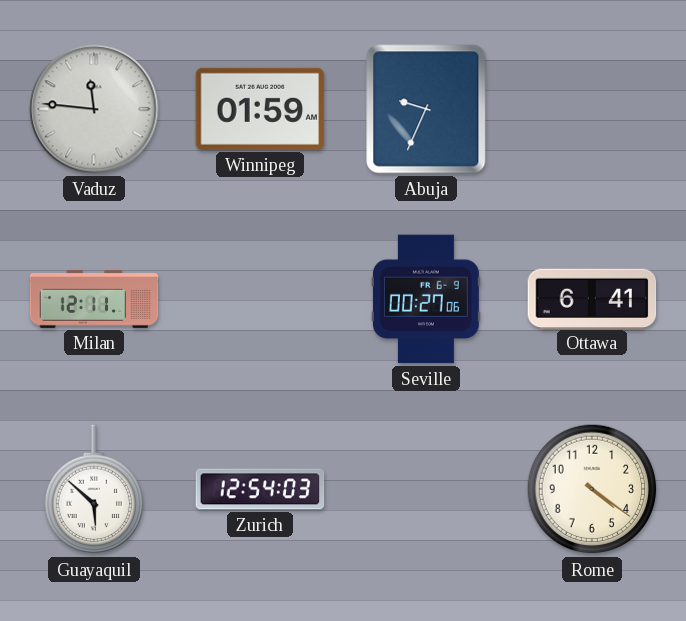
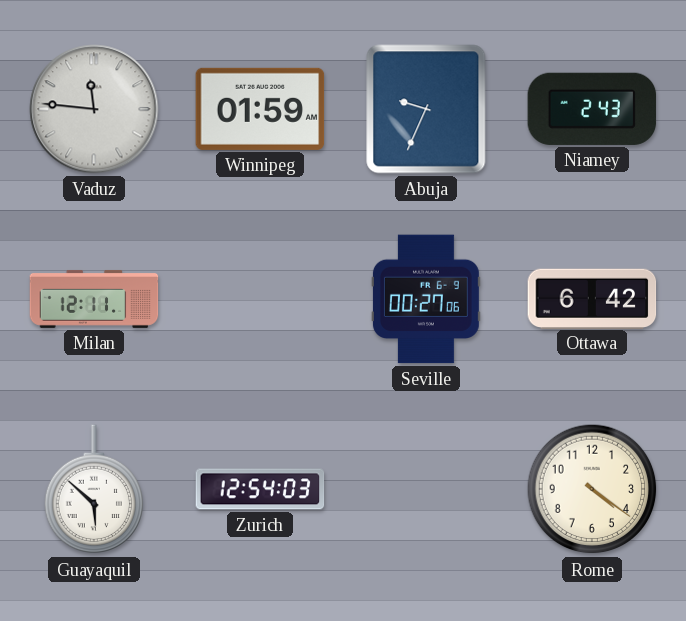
Niamey: none -> 2:43 (592, 109)
Ottawa: 6:41 -> 6:42 (592, 298)
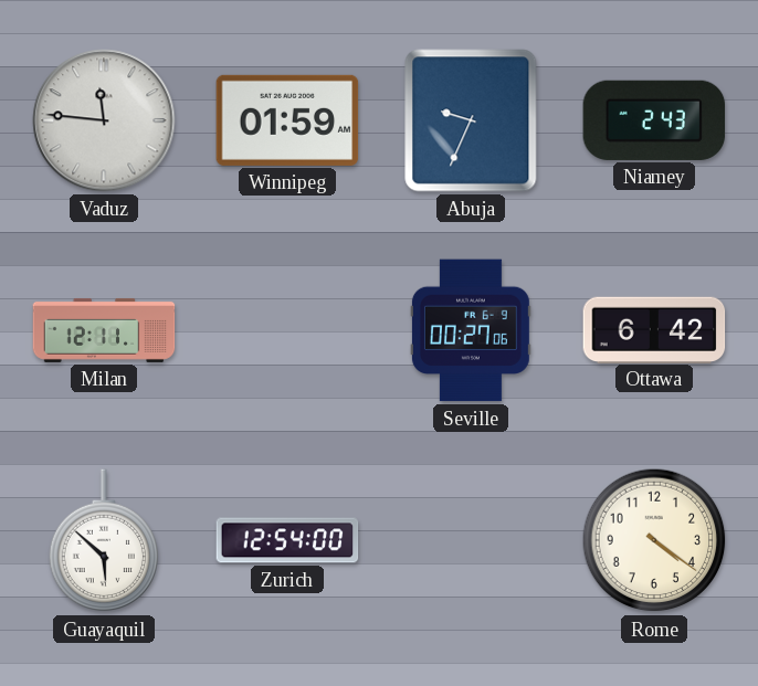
Zurich: 12:54:03 -> 12:54:00 (287, 540)
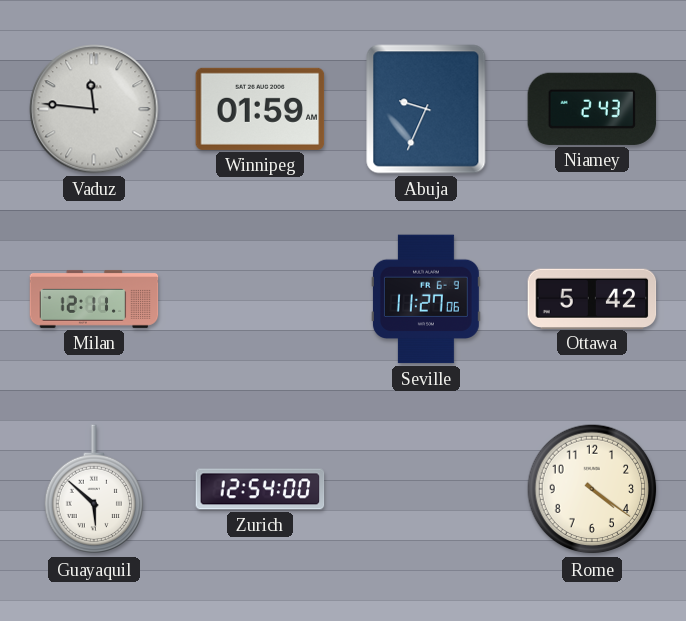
Seville: 00:27 -> 11:27 (426, 299)
Ottawa: 6:42 -> 5:42 (592, 298)
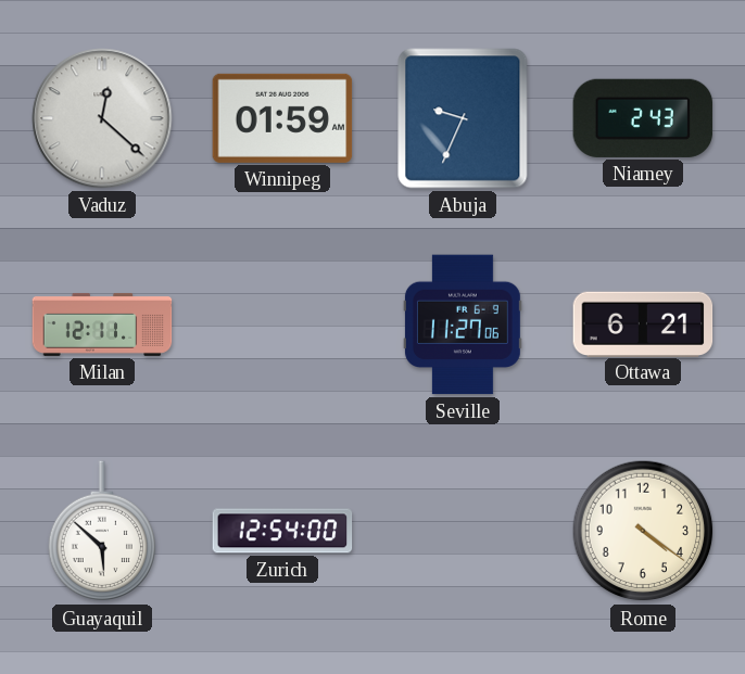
Vaduz: 11:46 -> 12:22 (102, 118)
Ottawa: 5:42 -> 6:21 (643, 323)
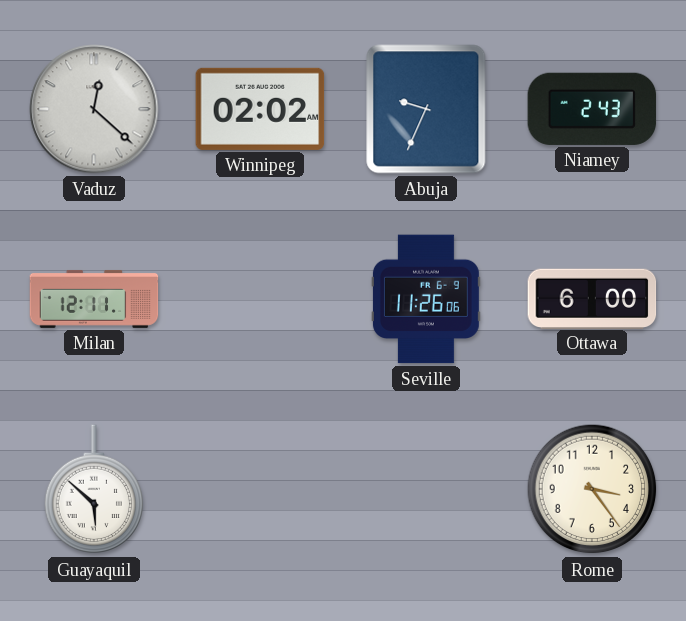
Winnipeg: 01:59 -> 02:02 (260, 109)
Seville: 11:27 -> 11:26 (426, 299)
Ottawa: 6:21 -> 6:00 (592, 298)
Zurich: 12:54 -> none (282, 531)
Rome: 4:21 -> 3:24 (592, 489)
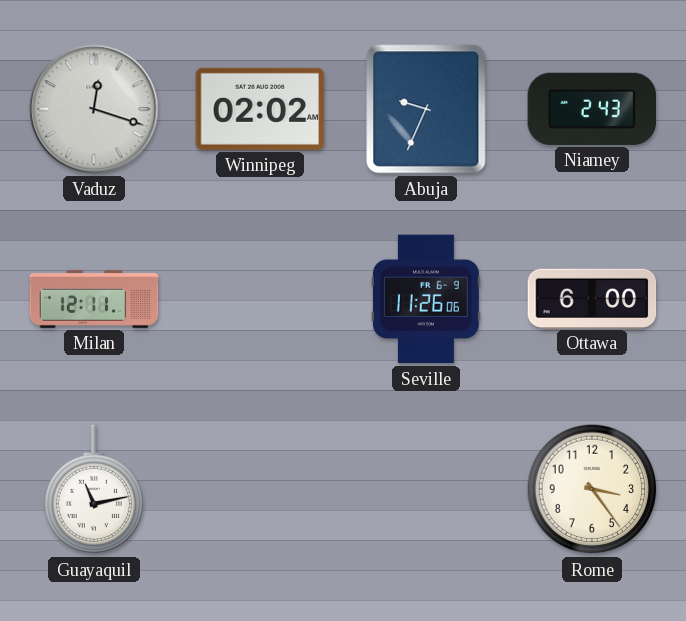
Vaduz: 12:22 -> 12:18 (94, 109)
Guayaquil: 5:52 -> 11:13 (94, 490)
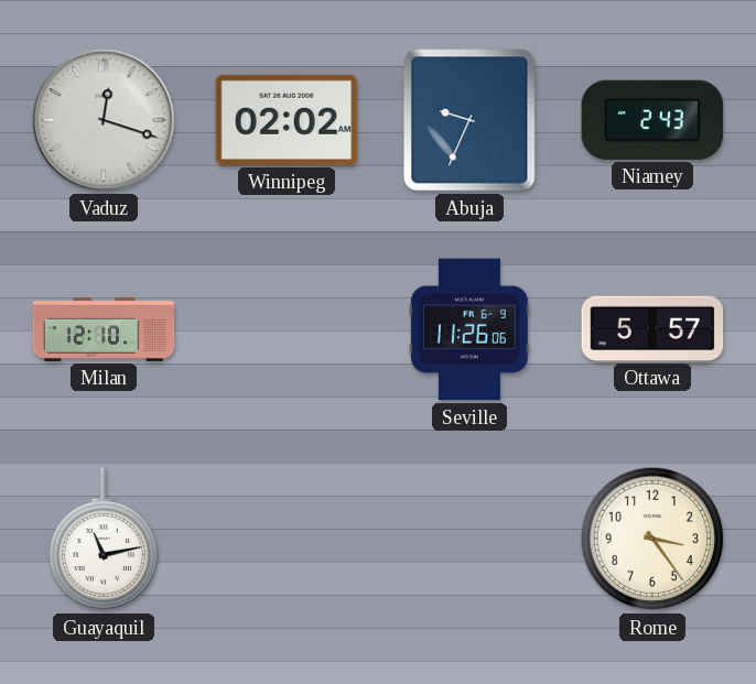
Milan: 12:11 -> 12:10 (104, 329)
Ottawa: 6:00 -> 5:57 (652, 328)
